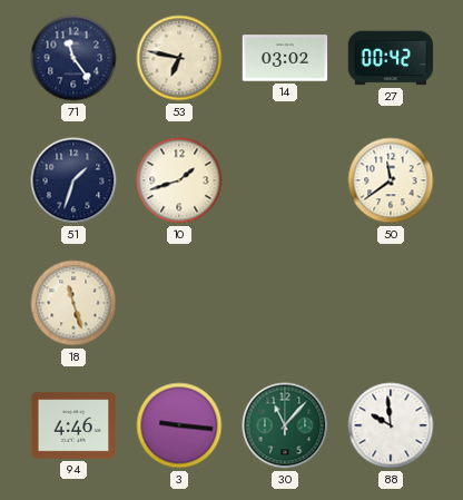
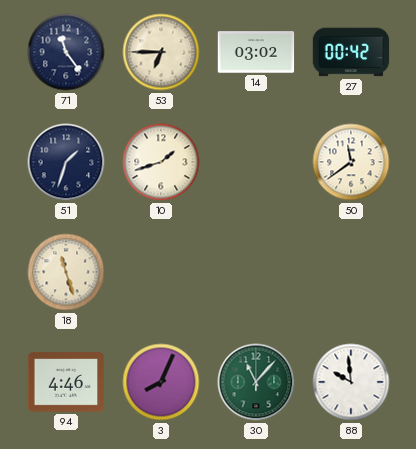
53: 6:47 -> 6:45 (161, 52)
3: 9:16 -> 8:04 (161, 382)
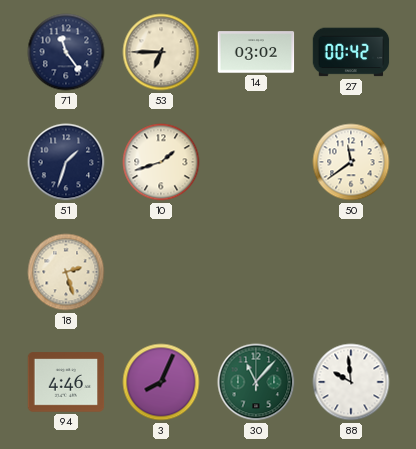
18: 11:27 -> 2:27 (66, 272)
